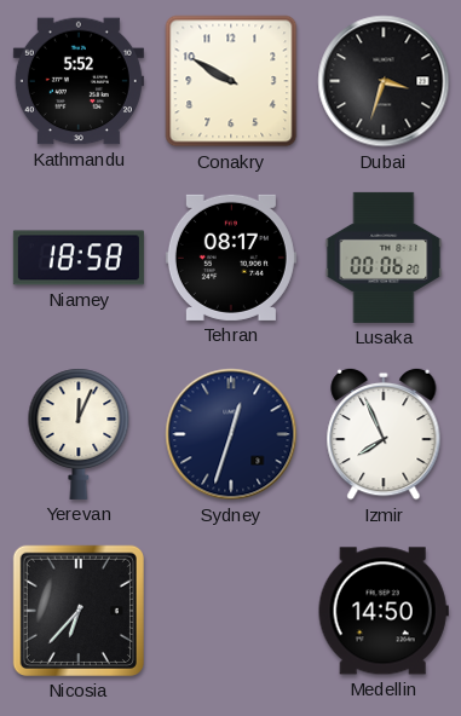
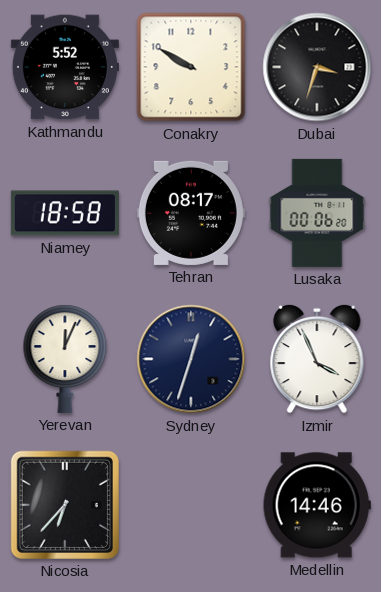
Izmir: 7:56 -> 3:56 (317, 359)
Medellin: 14:50 -> 14:46 (317, 505)
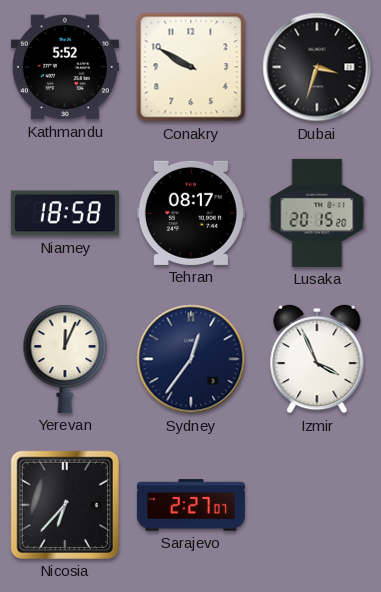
Lusaka: 00:06 -> 20:15 (317, 213)
Sydney: 12:33 -> 12:36 (191, 359)
Sarajevo: none -> 2:27 (191, 505)
Medellin: 14:46 -> none (317, 505)
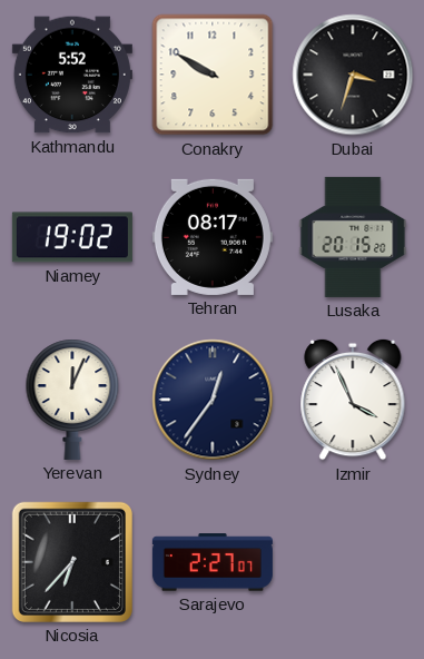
Niamey: 18:58 -> 19:02 (72, 237)
